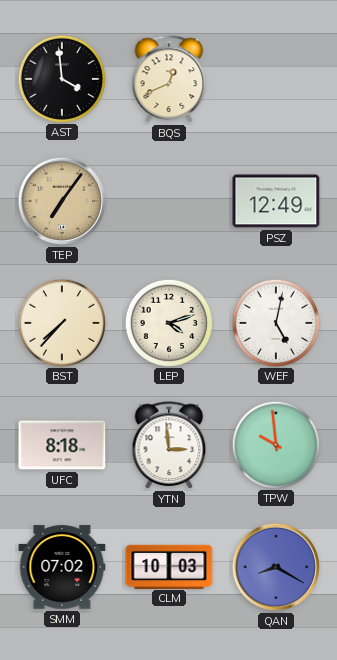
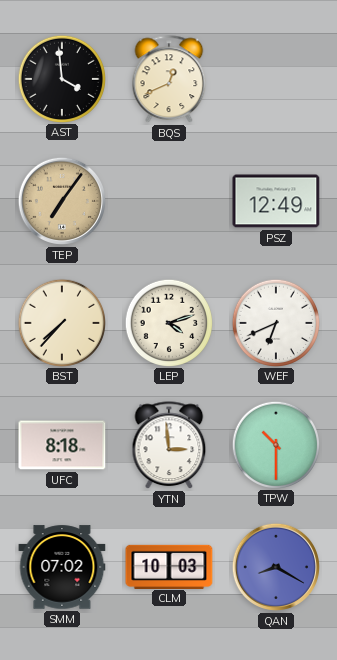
WEF: 5:02 -> 6:41 (275, 322)
TPW: 9:59 -> 10:30 (275, 444)
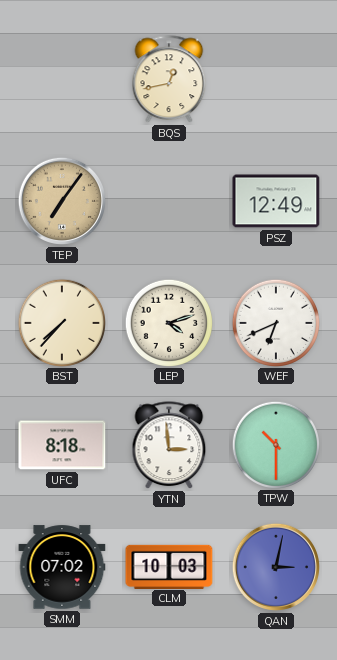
AST: 3:59 -> none (61, 78)
BQS: 12:41 -> 12:43 (169, 80)
QAN: 8:20 -> 3:02 (276, 567)
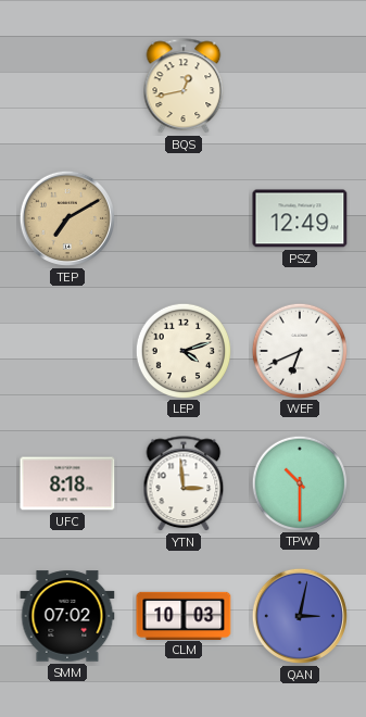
TEP: 7:06 -> 7:10 (67, 218)
BST: 7:37 -> none (61, 322)
